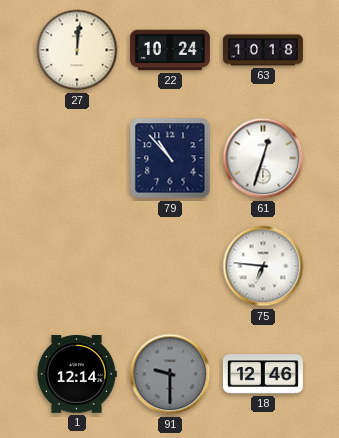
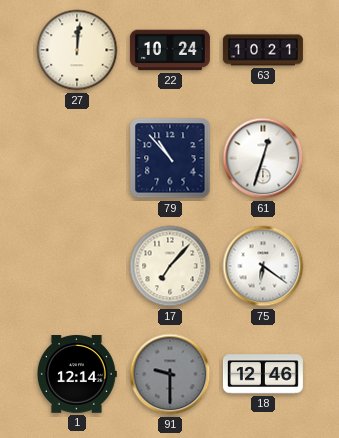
63: 10:18 -> 10:21 (263, 50)
17: none -> 7:07 (170, 266)
75: 6:46 -> 6:21 (263, 266)
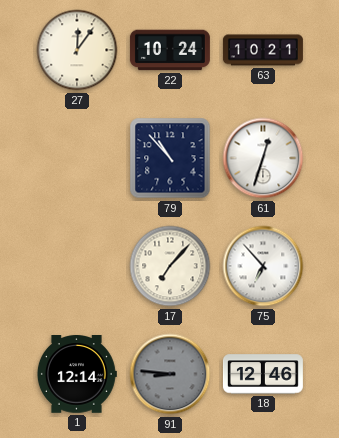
27: 12:01 -> 12:06 (77, 50)
75: 6:21 -> 6:53 (263, 266)
91: 9:30 -> 8:46 (170, 374)
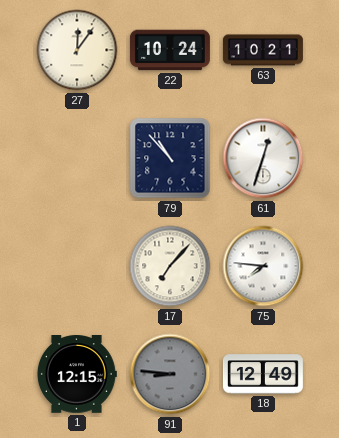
75: 6:53 -> 7:46 (263, 266)
1: 12:14 -> 12:15 (76, 375)
18: 12:46 -> 12:49 (263, 374)
